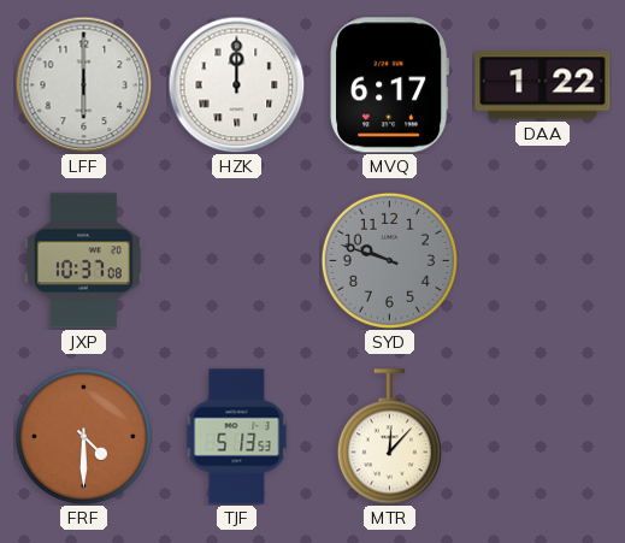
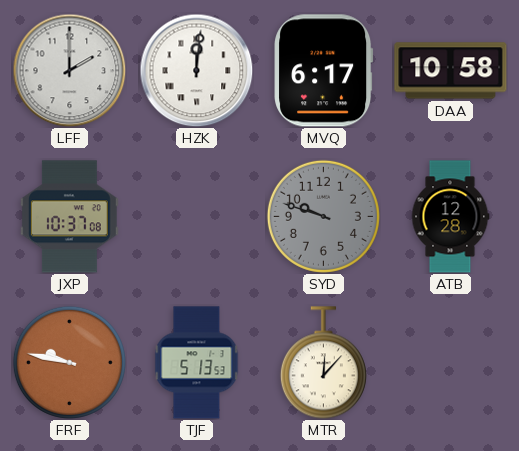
LFF: 6:00 -> 2:00 (69, 70)
HZK: 12:00 -> 12:01 (196, 70)
DAA: 1:22 -> 10:58 (451, 71)
ATB: none -> 12:28 (450, 217)
FRF: 4:30 -> 9:47 (69, 362)
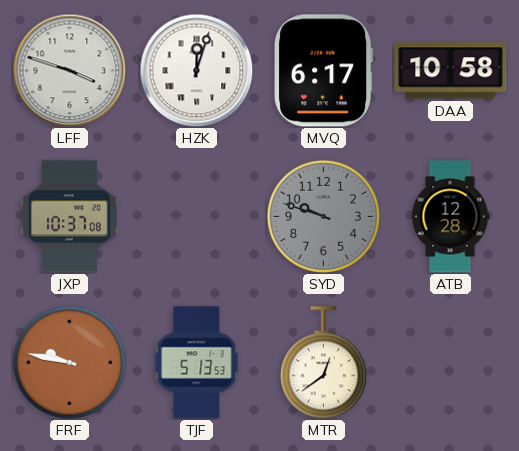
LFF: 2:00 -> 3:48 (69, 70)
HZK: 12:01 -> 12:03 (196, 70)
MTR: 12:07 -> 12:39 (323, 363)
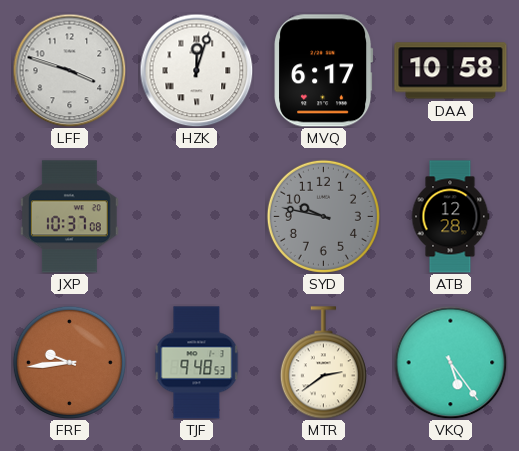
SYD: 9:48 -> 9:47 (323, 216)
FRF: 9:47 -> 9:44 (69, 362)
TJF: 5:13 -> 9:48 (197, 363)
MTR: 12:39 -> 2:39 (323, 363)
VKQ: none -> 5:24 (450, 362)
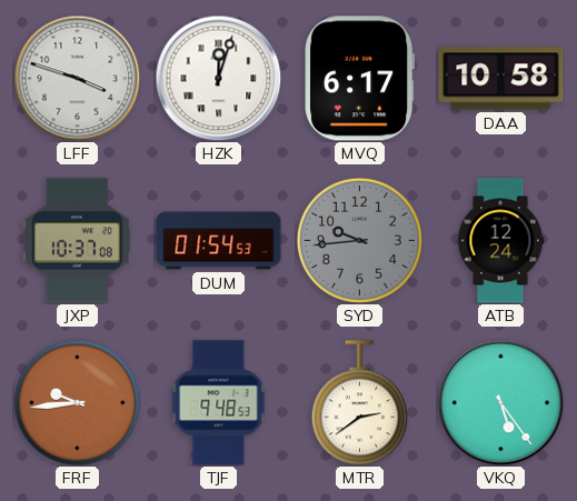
DUM: none -> 01:54 (219, 241)
SYD: 9:47 -> 9:44 (359, 240)
ATB: 12:28 -> 12:24 (500, 241)
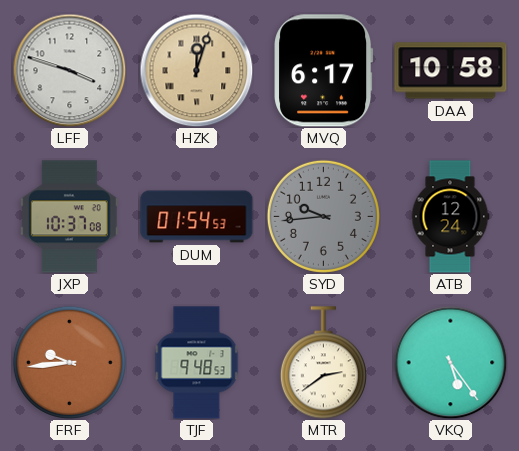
HZK dial: white -> champagne (196, 70)
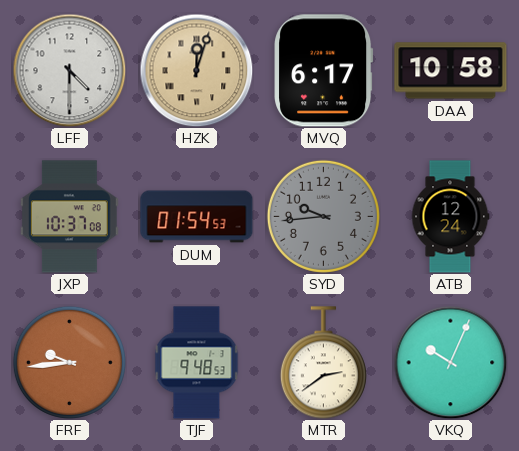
LFF: 3:48 -> 4:30 (69, 70)
VKQ: 5:24 -> 10:04 (450, 362)
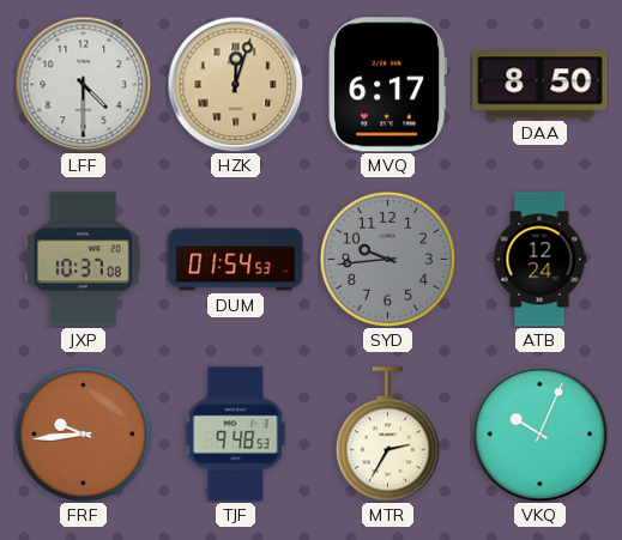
DAA: 10:58 -> 8:50 (541, 85)
MTR: 2:39 -> 2:35 (387, 435)
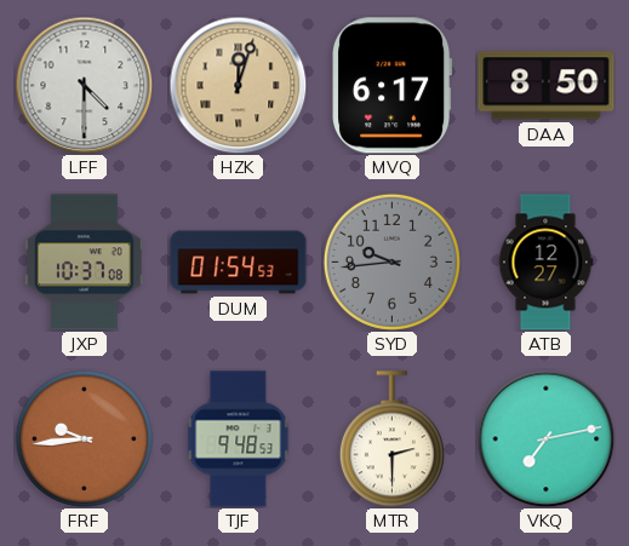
ATB: 12:24 -> 12:27 (545, 263)
MTR: 2:35 -> 2:30 (391, 439)
VKQ: 10:04 -> 7:13 (545, 438)
